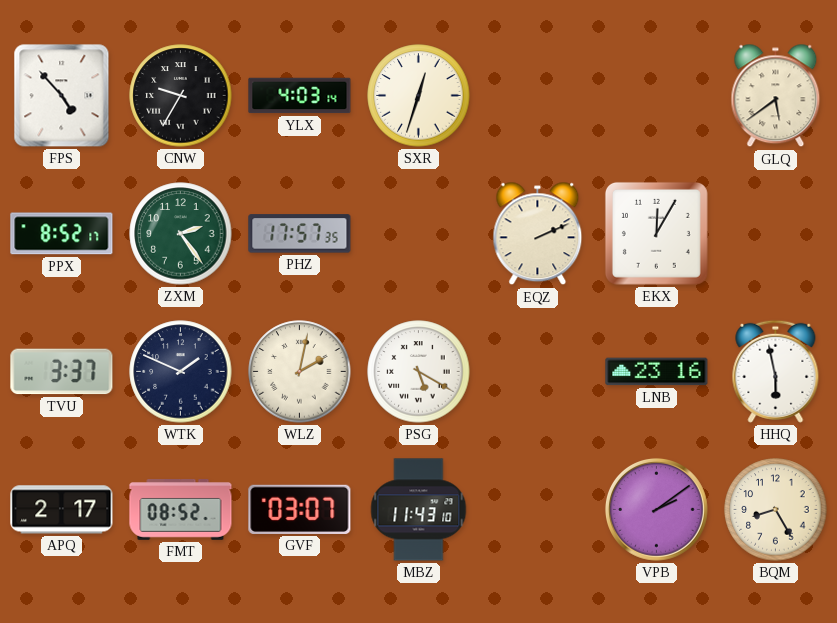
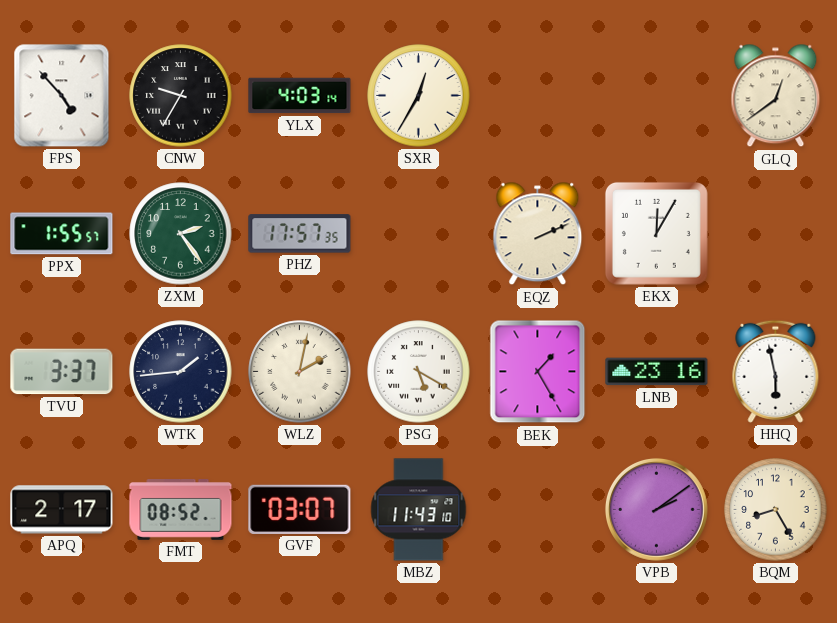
SXR: 12:33 -> 12:35 (419, 96)
GLQ: 5:39 -> 12:39 (776, 96)
PPX: 8:52 -> 1:55 (62, 234)
WTK: 1:49 -> 1:44 (181, 372)
BEK: none -> 1:25 (538, 372)
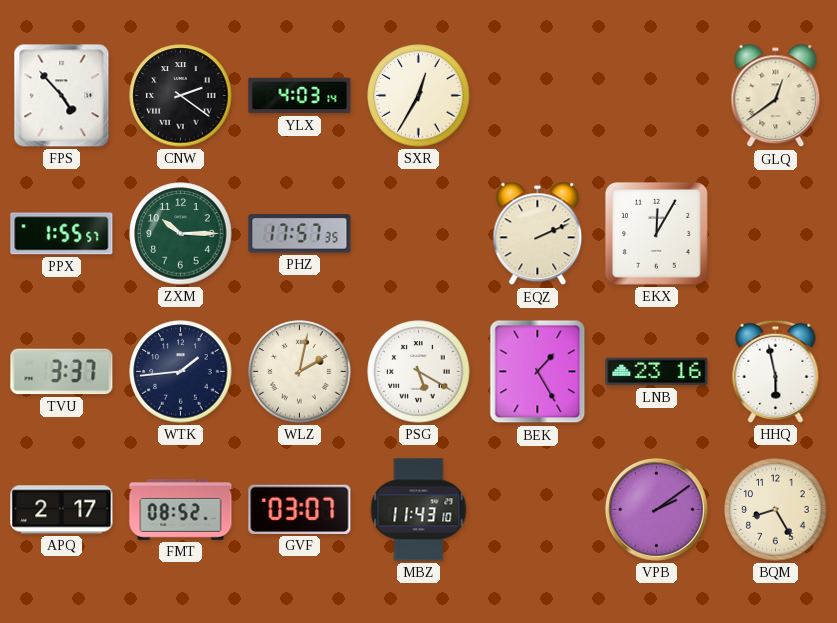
CNW: 9:35 -> 2:21 (181, 96)
ZXM: 2:24 -> 10:15 (181, 234)
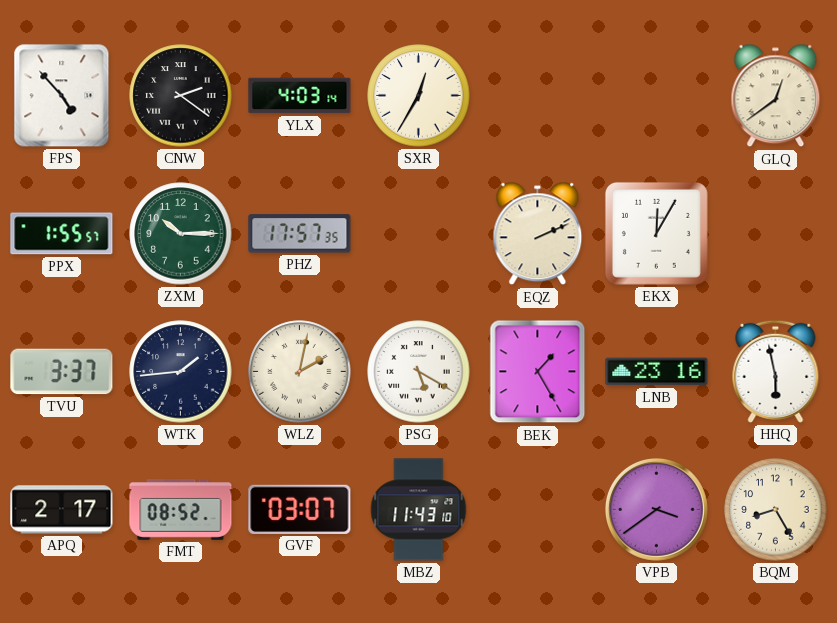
VPB: 2:09 -> 3:39 (657, 510)
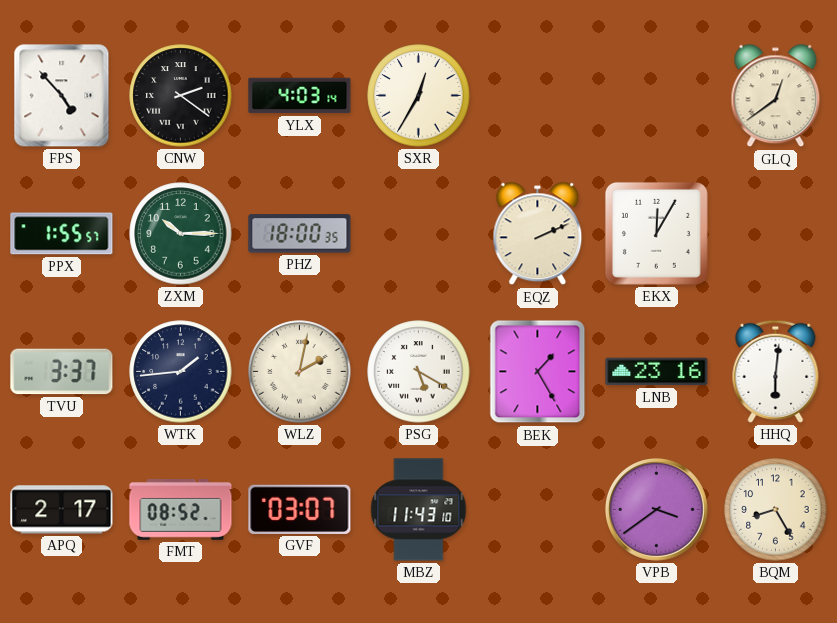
PHZ: 17:57 -> 18:00 (300, 234)
HHQ: 5:58 -> 6:01 (776, 371)
